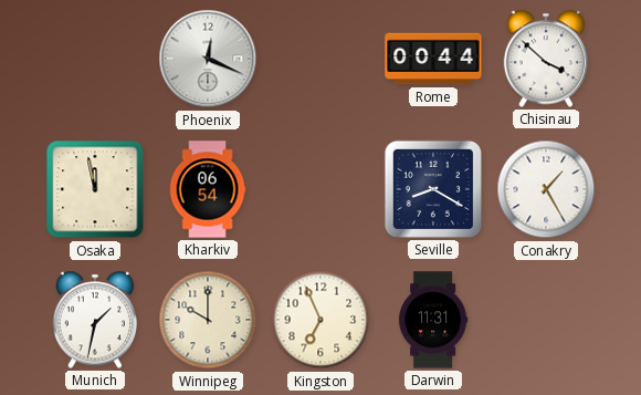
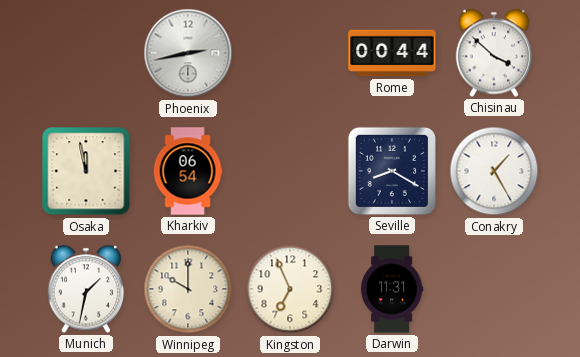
Phoenix: 12:19 -> 2:43 (188, 53)
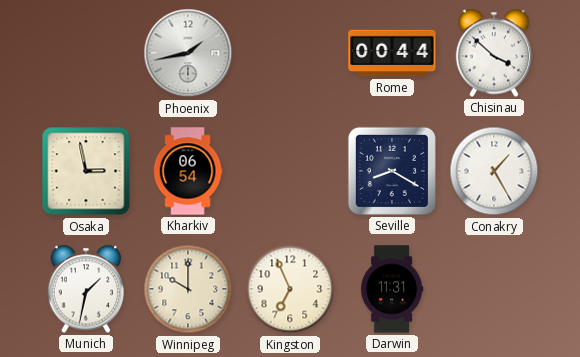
Phoenix: 2:43 -> 1:43 (188, 53)
Osaka: 11:58 -> 2:58 (86, 171)
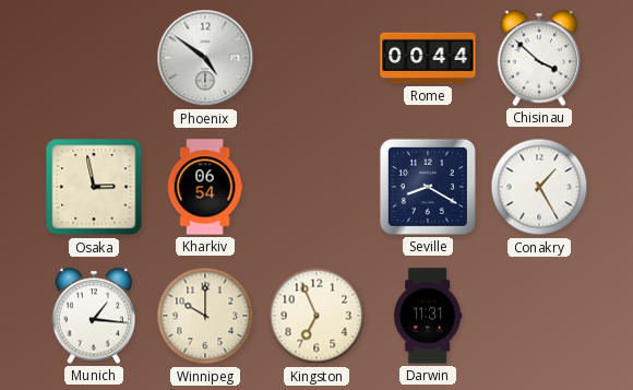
Phoenix: 1:43 -> 4:51 (205, 58)
Munich: 1:32 -> 1:16 (94, 316)
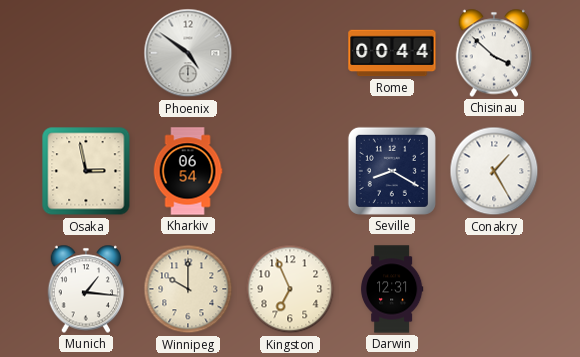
Darwin: 11:31 -> 12:31 (392, 289)
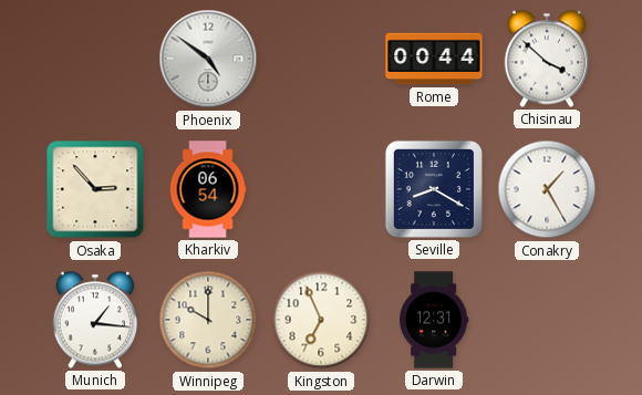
Osaka: 2:58 -> 2:53 (95, 189)
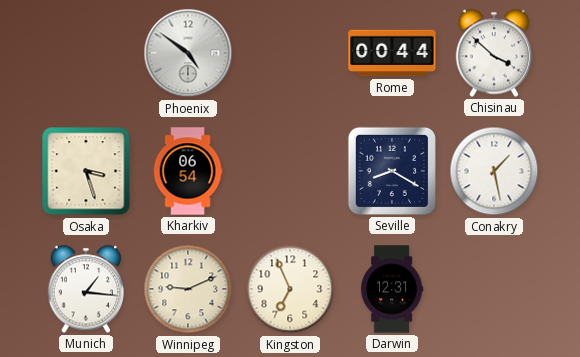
Osaka: 2:53 -> 3:27 (86, 171)
Conakry: 1:25 -> 1:28 (494, 171)
Winnipeg: 10:00 -> 9:11 (188, 289)
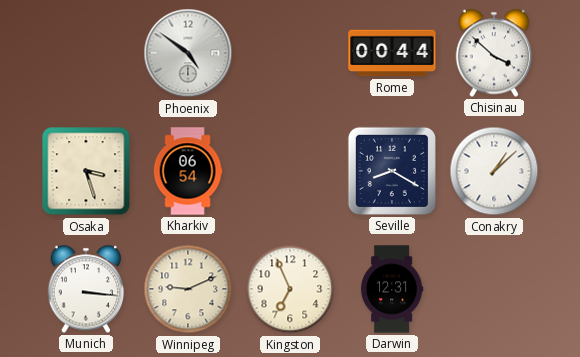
Conakry: 1:28 -> 1:08 (494, 171)
Munich: 1:16 -> 3:16 (86, 289)
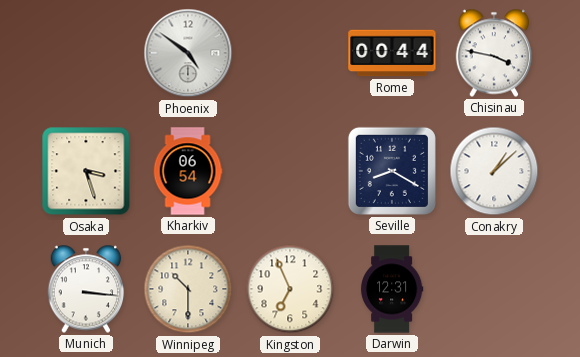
Chisinau: 3:52 -> 3:47 (494, 53)
Winnipeg: 9:11 -> 10:30 (188, 289)
